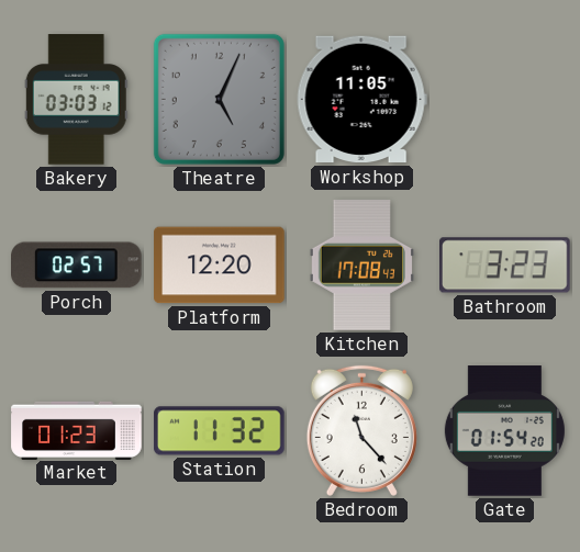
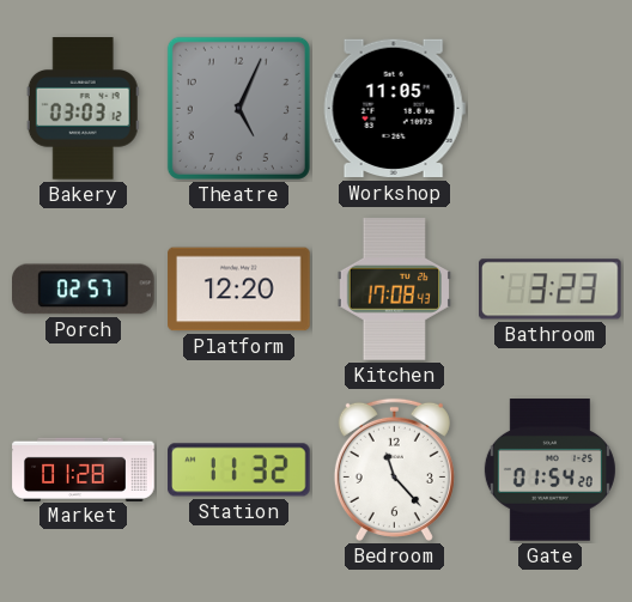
Market: 01:23 -> 01:28 (84, 469)
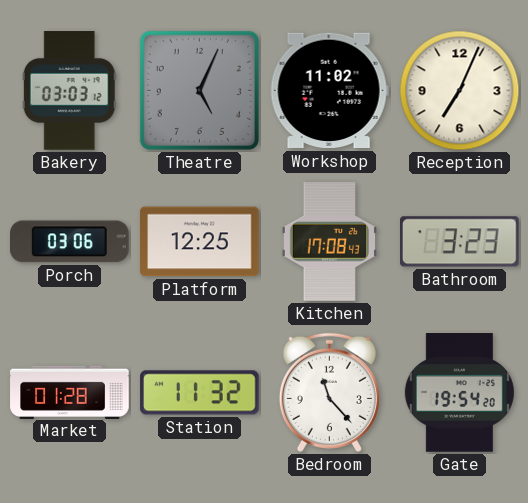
Workshop: 11:05 -> 11:02 (329, 91)
Reception: none -> 7:04 (460, 91)
Porch: 02:57 -> 03:06 (70, 242)
Platform: 12:20 -> 12:25 (200, 242)
Gate: 01:54 -> 19:54 (459, 393)
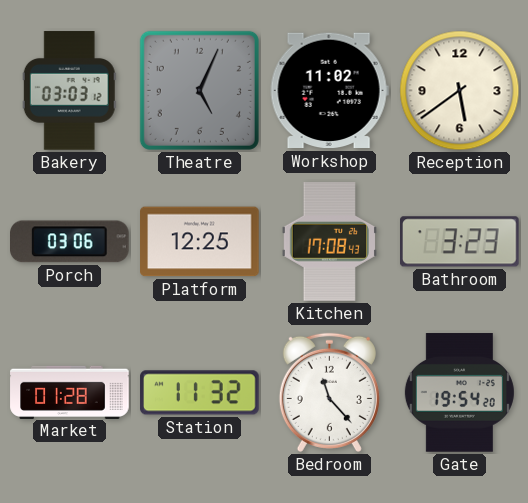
Reception: 7:04 -> 5:39 (460, 91)
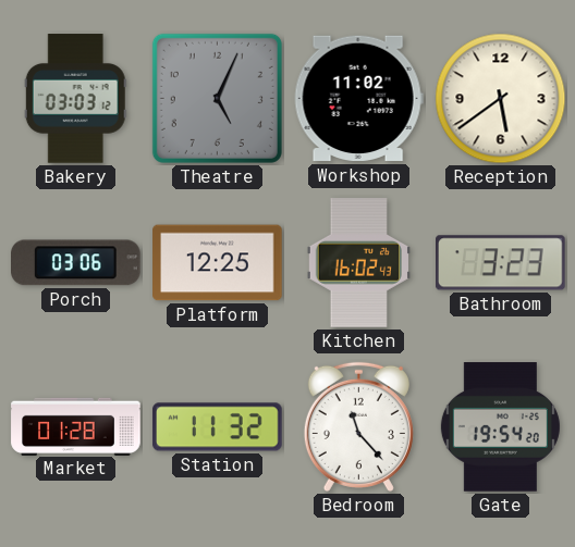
Kitchen: 17:08 -> 16:02 (358, 263)
